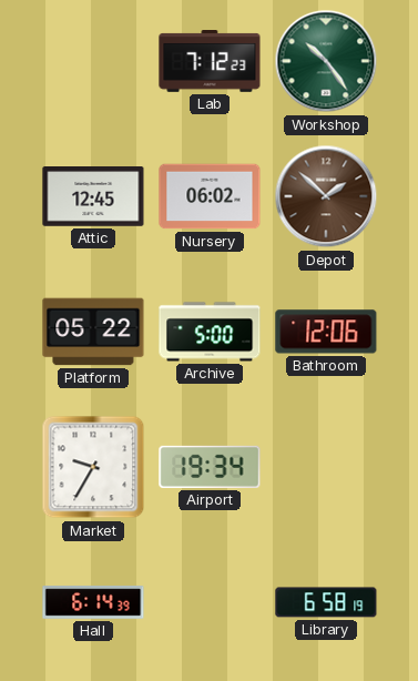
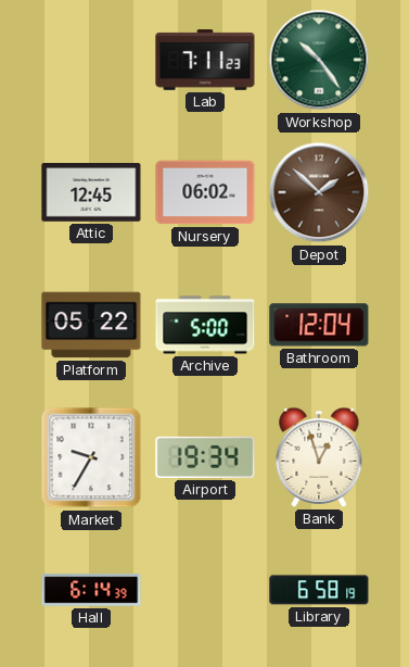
Lab: 7:12 -> 7:11 (205, 61)
Bathroom: 12:06 -> 12:04 (319, 325)
Bank: none -> 12:57 (319, 457)
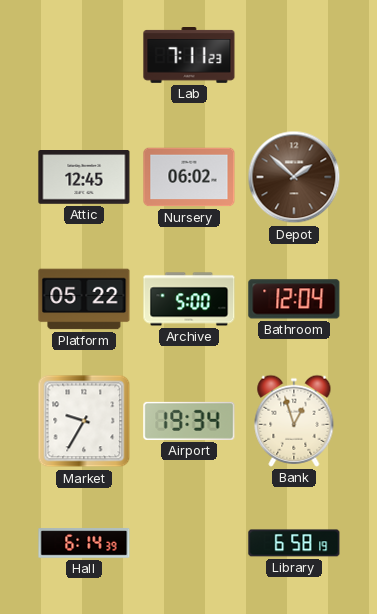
Workshop: 10:24 -> none (319, 60)
